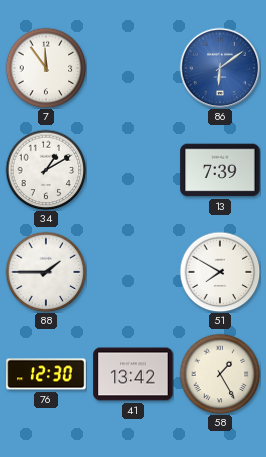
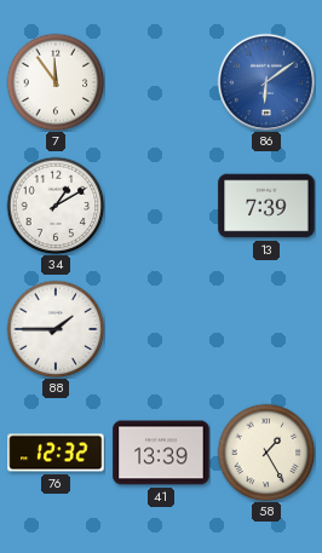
51: 7:50 -> none (220, 272)
76: 12:30 -> 12:32 (56, 453)
41: 13:42 -> 13:39 (161, 453)
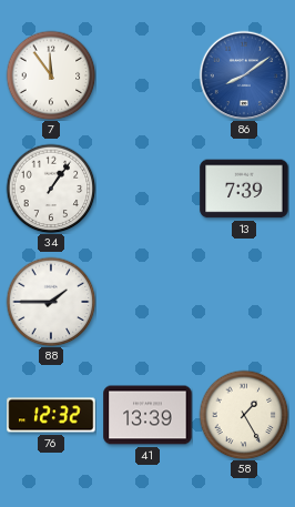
86: 6:09 -> 8:09 (244, 75)
34: 1:10 -> 1:06 (51, 189)
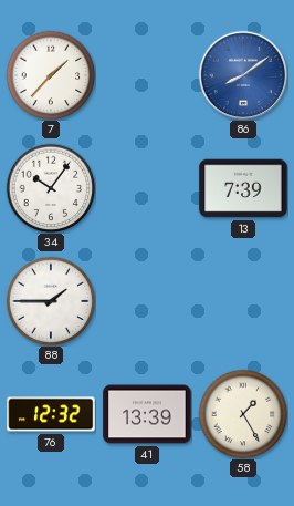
7: 11:54 -> 1:37 (51, 75)
34: 1:06 -> 10:06 (51, 188)
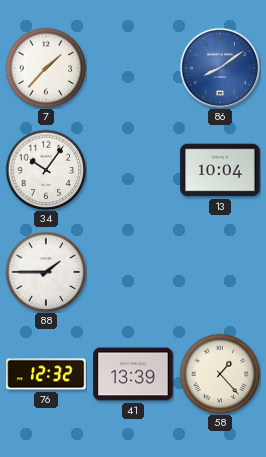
13: 7:39 -> 10:04 (220, 170)
58: 1:25 -> 1:23 (220, 374)
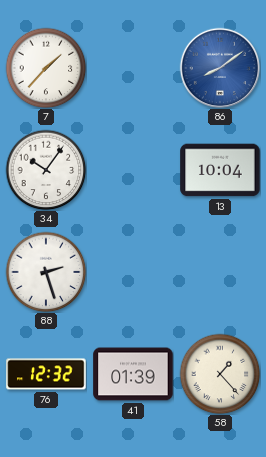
88: 1:45 -> 2:27 (46, 272)
41: 13:39 -> 01:39 (133, 374)
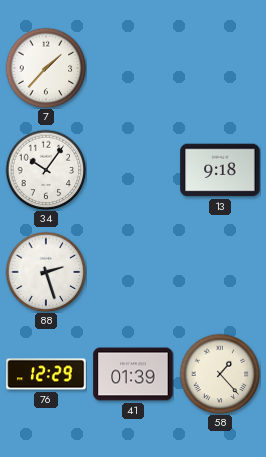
86: 8:09 -> none (220, 68)
13: 10:04 -> 9:18 (220, 170)
76: 12:32 -> 12:29 (46, 374)
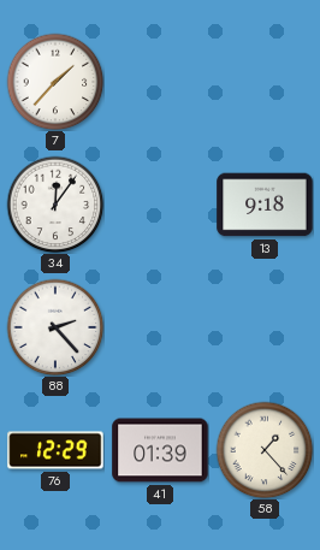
34: 10:06 -> 12:06 (55, 205)
88: 2:27 -> 2:23 (55, 327)
